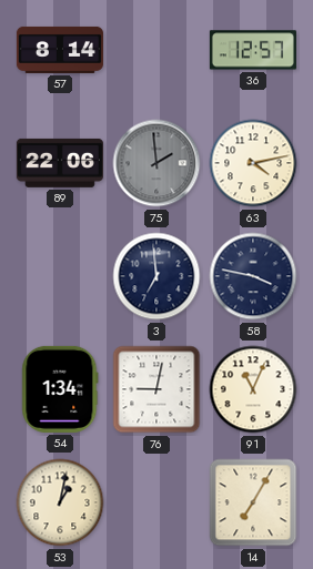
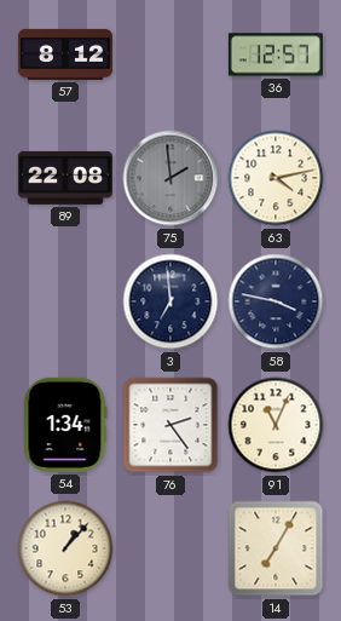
57: 8:14 -> 8:12 (65, 54)
89: 22:06 -> 22:08 (65, 178)
76: 9:02 -> 2:24 (170, 425)
53: 1:02 -> 1:07 (65, 548)
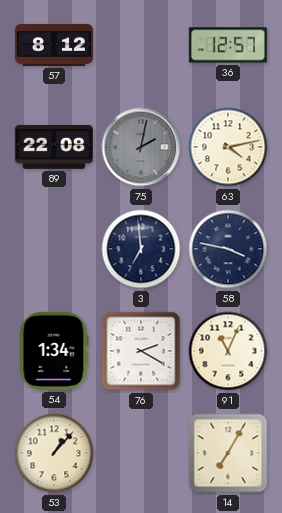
75: 1:59 -> 2:02 (141, 147)
76: 2:24 -> 2:20 (141, 351)
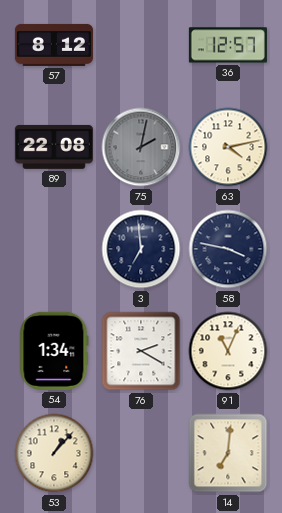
14: 7:05 -> 7:01 (228, 453)
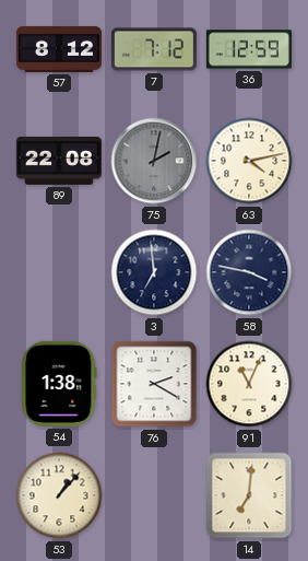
7: none -> 7:12 (154, 49)
36: 12:57 -> 12:59 (249, 49)
54: 1:34 -> 1:38 (59, 384)
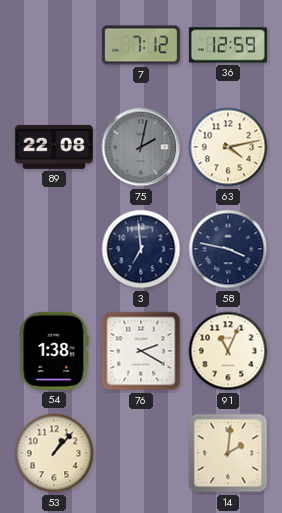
57: 8:12 -> none (59, 49)
14: 7:01 -> 2:01 (228, 453)
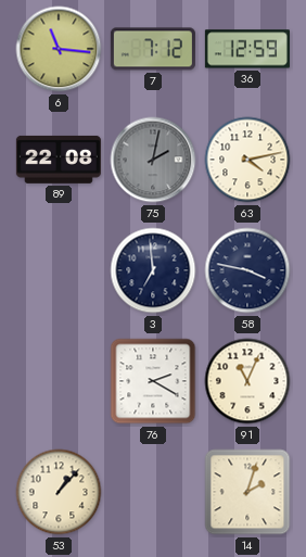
6: none -> 11:16 (59, 49)
54: 1:38 -> none (54, 351)
14: 2:01 -> 2:03 (247, 492)
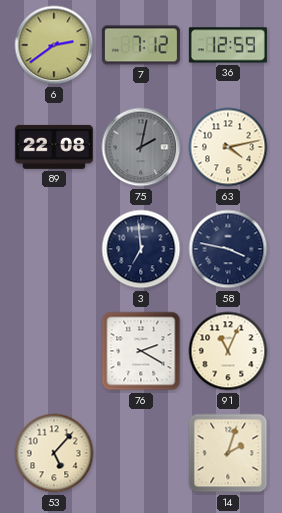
6: 11:16 -> 2:39 (54, 45)
53: 1:07 -> 5:07 (54, 453)
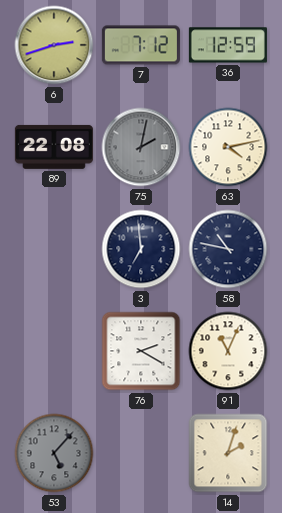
6: 2:39 -> 2:42 (54, 45)
58: 3:47 -> 10:47 (228, 249)
53 dial: cream -> grey (54, 453)
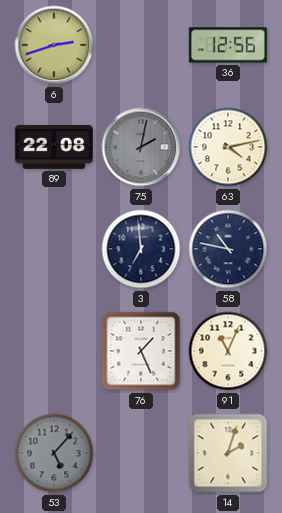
7: 7:12 -> none (141, 45)
36: 12:59 -> 12:56 (228, 45)
76: 2:20 -> 1:26 (141, 351)
